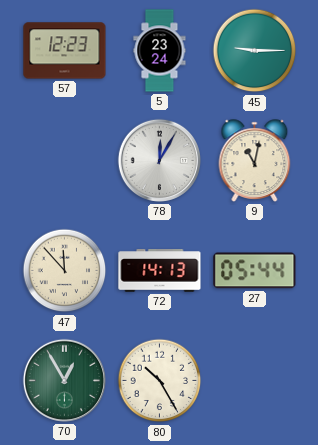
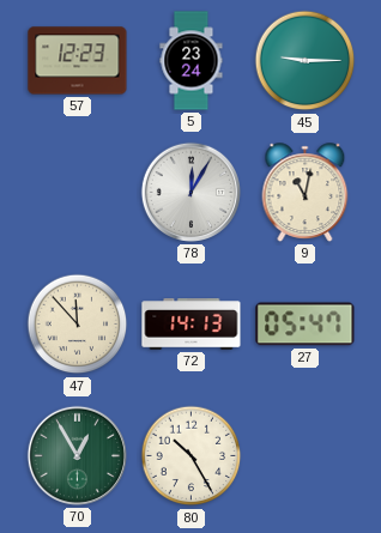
27: 05:44 -> 05:47 (306, 325)
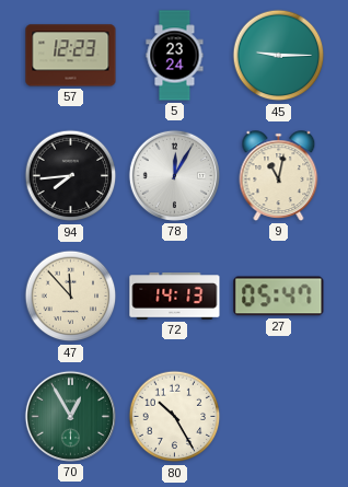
94: none -> 7:44 (71, 176)
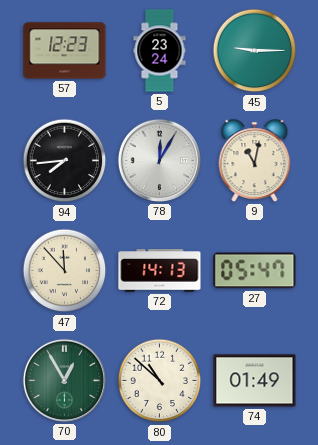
80: 10:25 -> 10:52 (160, 381)
74: none -> 01:49 (255, 381)
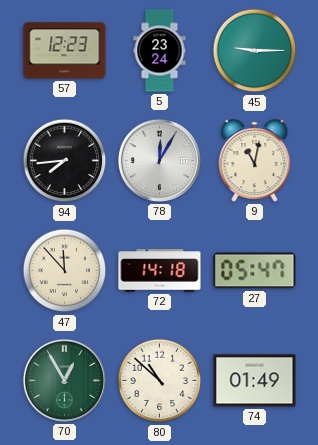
72: 14:13 -> 14:18 (160, 271)
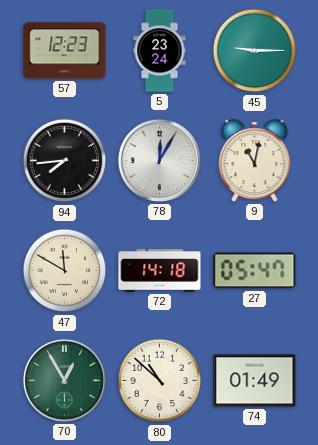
47: 11:53 -> 11:50 (65, 271)
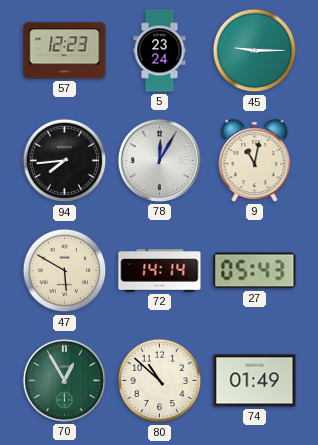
47: 11:50 -> 5:50 (65, 271)
72: 14:18 -> 14:14 (160, 271)
27: 05:47 -> 05:43 (255, 271)
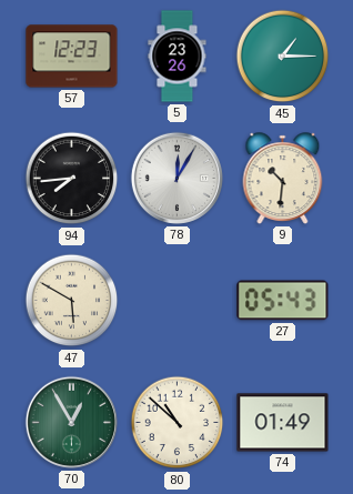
5: 23:24 -> 23:26 (178, 57)
45: 9:15 -> 1:15 (283, 57)
9: 11:02 -> 10:31 (283, 179)
72: 14:14 -> none (160, 271)
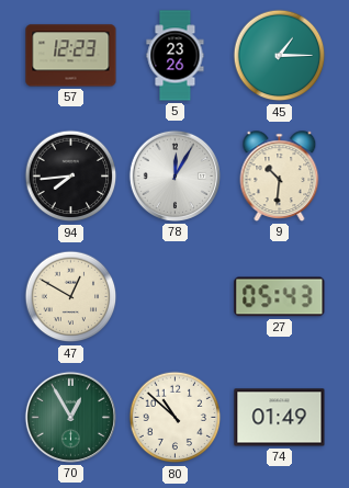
47: 5:50 -> 12:50 (71, 297)
